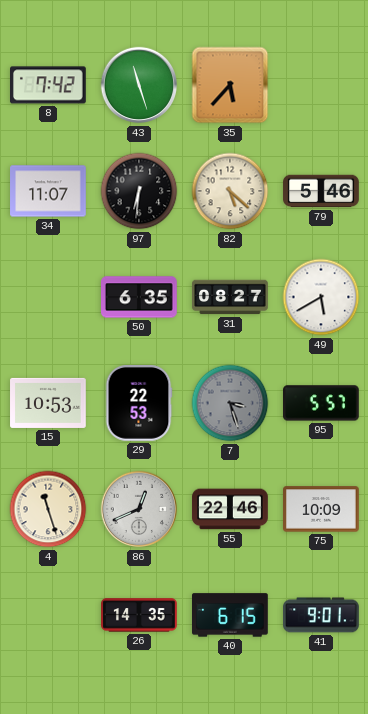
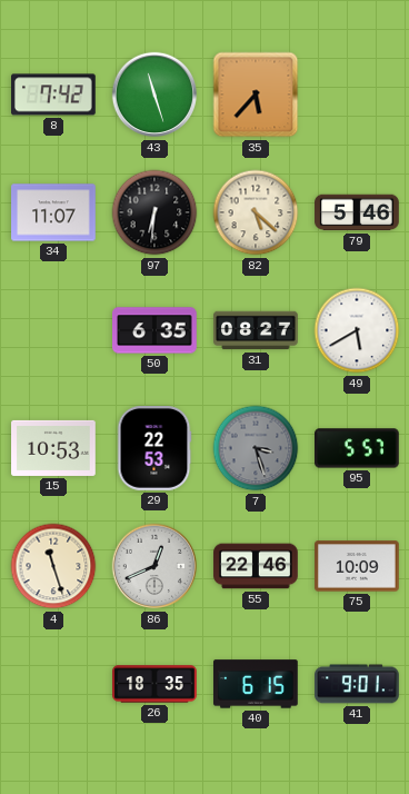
26: 14:35 -> 18:35 (154, 684)
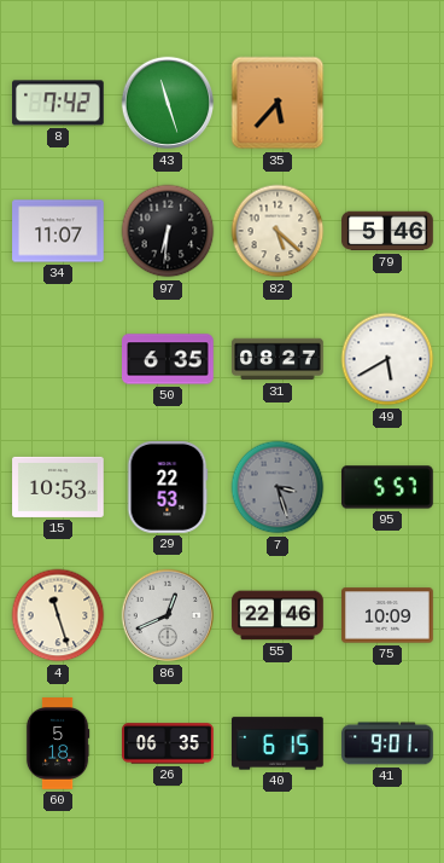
60: none -> 5:18 (58, 743)
26: 18:35 -> 06:35 (168, 743)
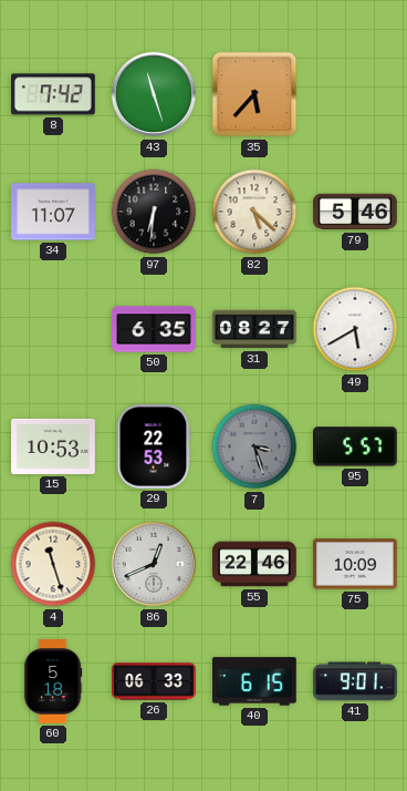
26: 06:35 -> 06:33 (154, 681)
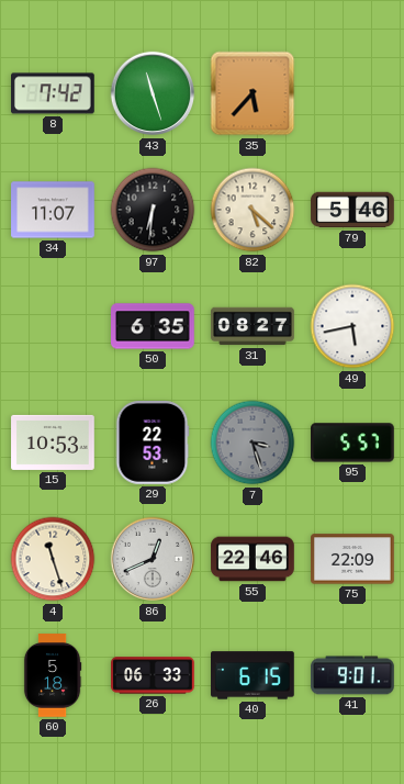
49: 5:40 -> 5:43 (352, 326)
75: 10:09 -> 22:09 (353, 559)
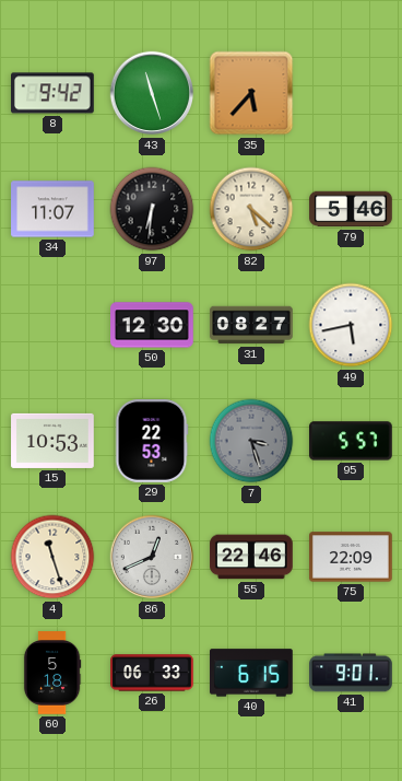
8: 7:42 -> 9:42 (54, 93)
50: 6:35 -> 12:30 (153, 325)
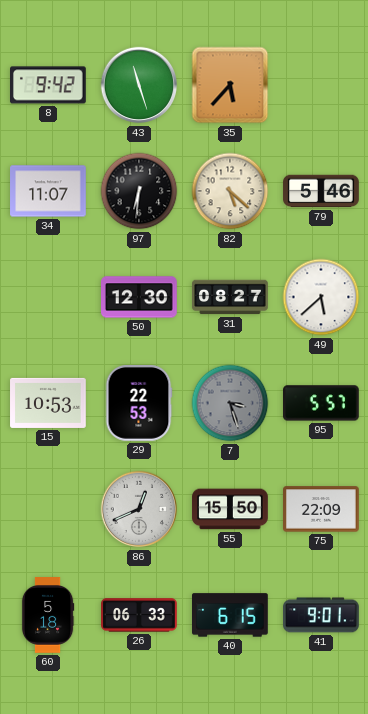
49: 5:43 -> 5:38 (321, 297)
4: 11:27 -> none (52, 557)
55: 22:46 -> 15:50 (230, 509)
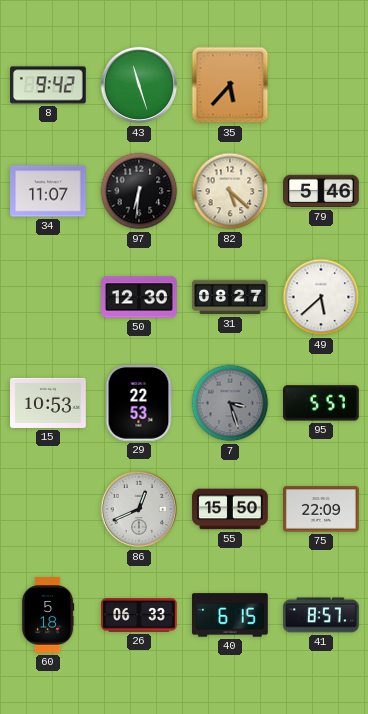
41: 9:01 -> 8:57 (322, 615)
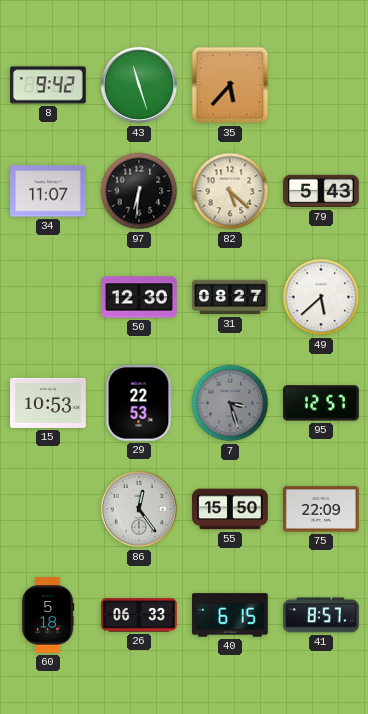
79: 5:46 -> 5:43 (321, 191)
95: 5:57 -> 12:57 (322, 403)
86: 12:41 -> 12:24 (139, 509)
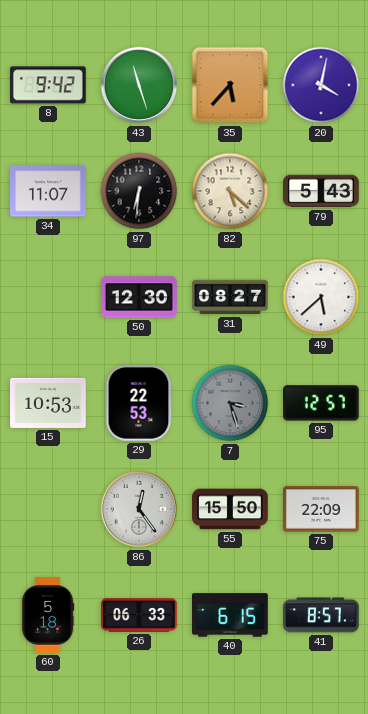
20: none -> 4:02 (321, 85)
